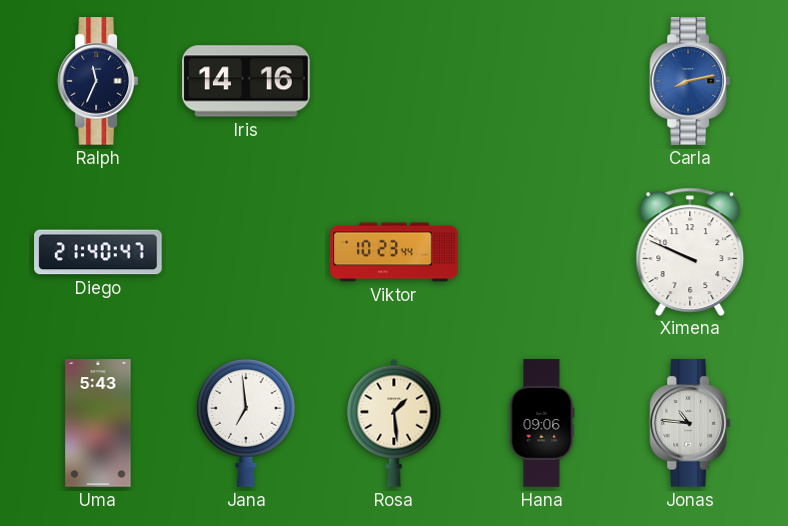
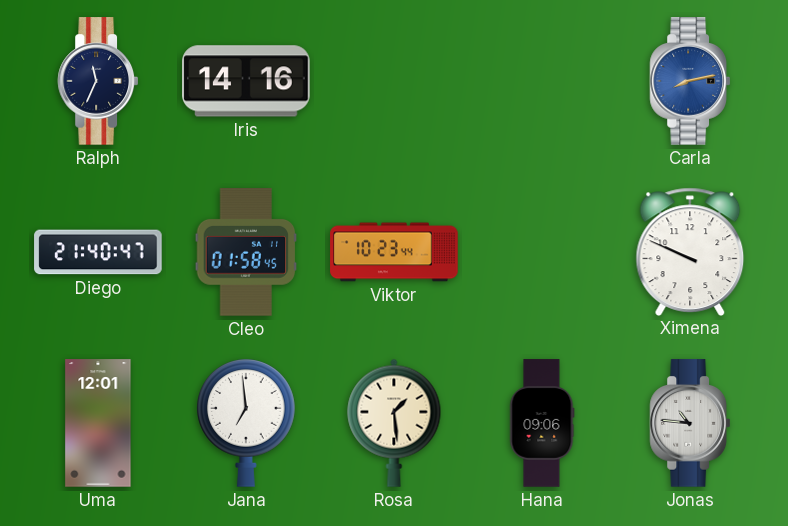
Cleo: none -> 01:58 (246, 252)
Uma: 5:43 -> 12:01 (98, 423)
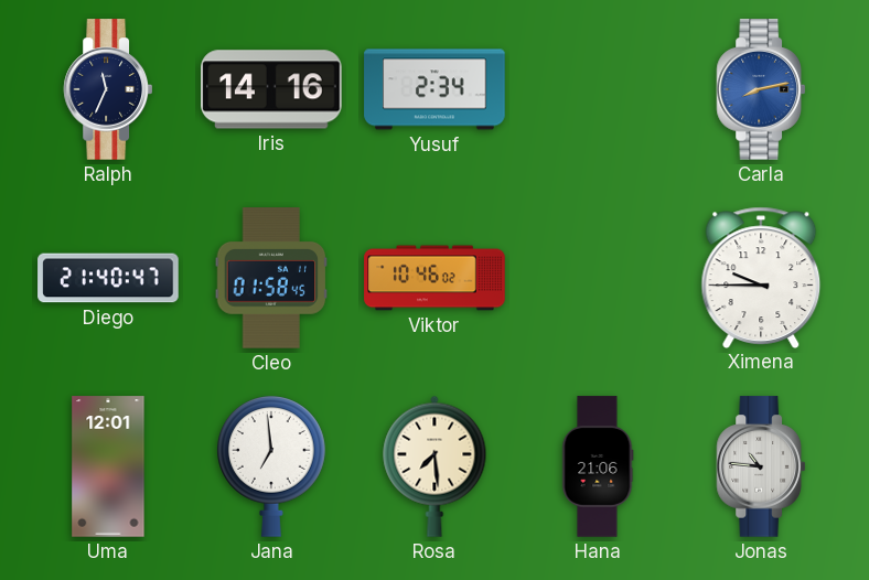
Yusuf: none -> 2:34 (434, 89)
Viktor: 10:23 -> 10:46 (434, 278)
Ximena: 9:49 -> 9:45 (761, 277)
Rosa: 1:29 -> 7:29 (434, 466)
Hana: 09:06 -> 21:06 (598, 466)
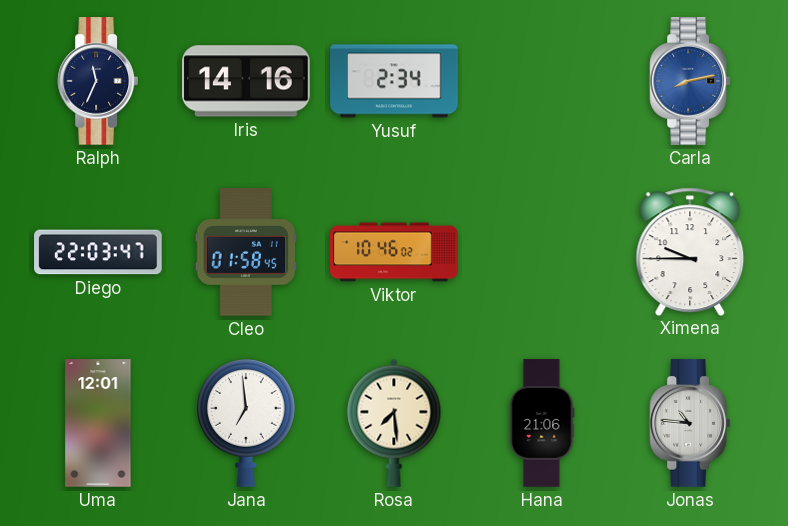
Diego: 21:40 -> 22:03 (98, 252)
